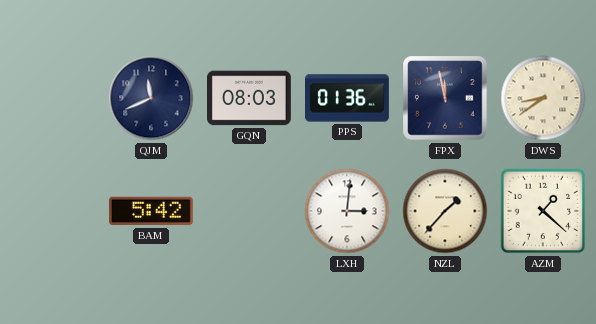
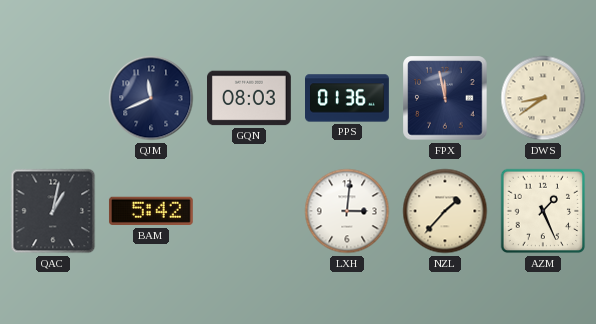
QAC: none -> 1:02 (53, 211)
AZM: 1:22 -> 1:26 (543, 211)
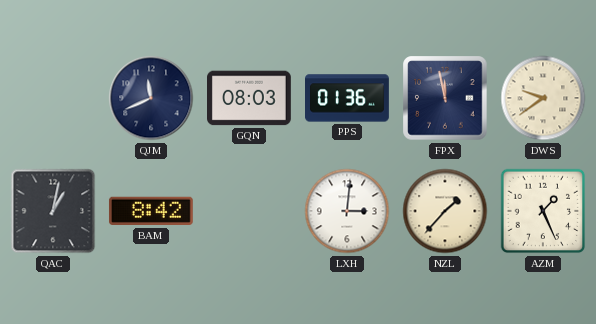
DWS: 8:39 -> 9:39 (543, 98)
BAM: 5:42 -> 8:42 (151, 211)
